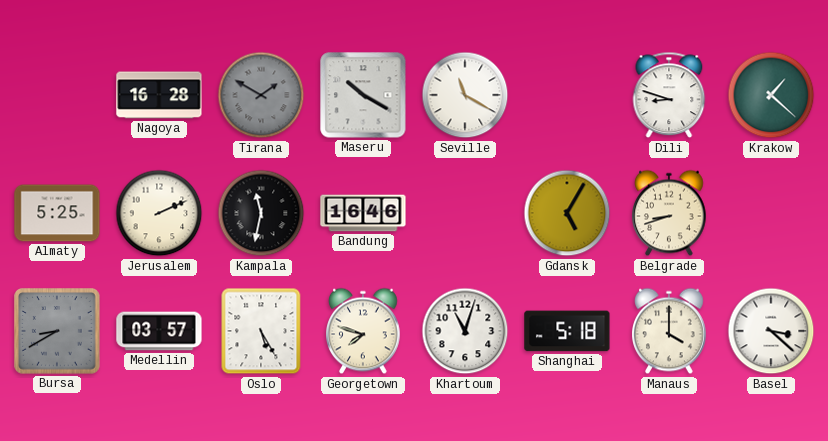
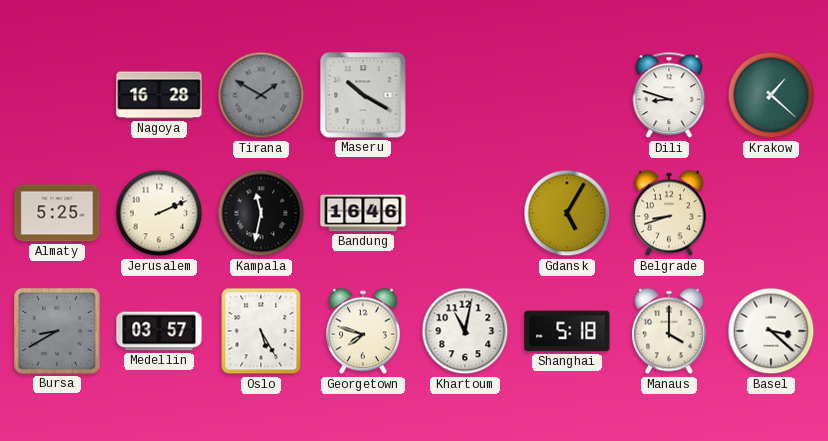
Seville: 11:20 -> none (465, 95)
Khartoum: 11:03 -> 11:02 (465, 331)
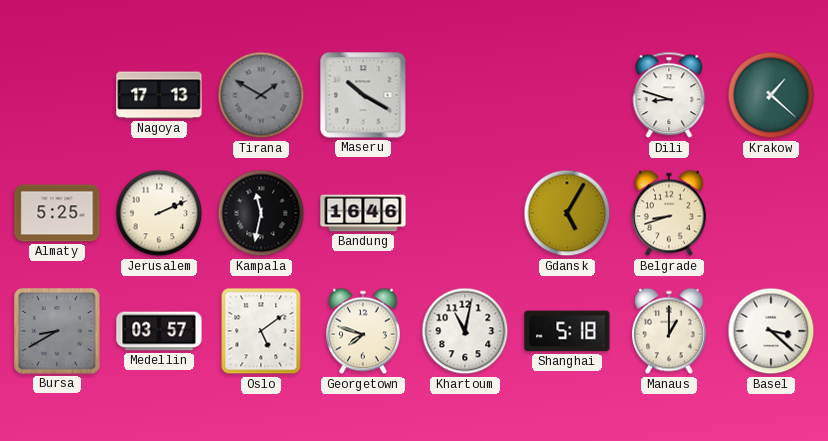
Nagoya: 16:28 -> 17:13 (159, 95)
Oslo: 5:25 -> 5:09 (261, 331)
Manaus: 4:00 -> 1:00 (670, 331)
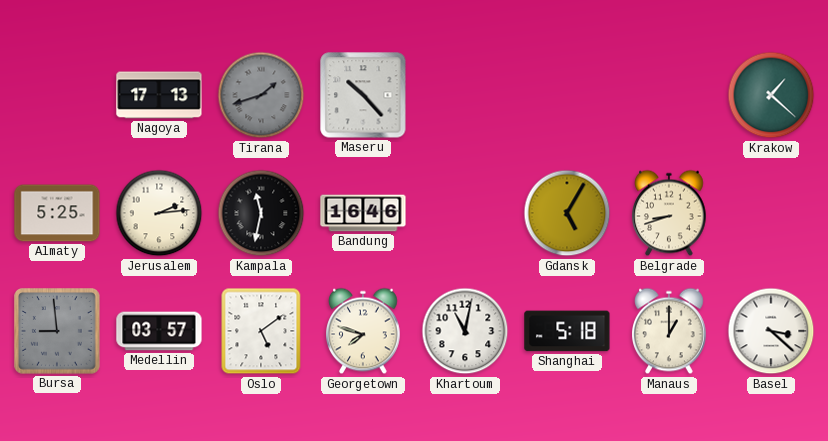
Tirana: 1:50 -> 1:42 (261, 95)
Maseru: 10:20 -> 10:23 (363, 95)
Dili: 8:48 -> none (669, 95)
Jerusalem: 2:11 -> 2:14 (159, 213)
Bursa: 8:40 -> 8:59 (58, 332)
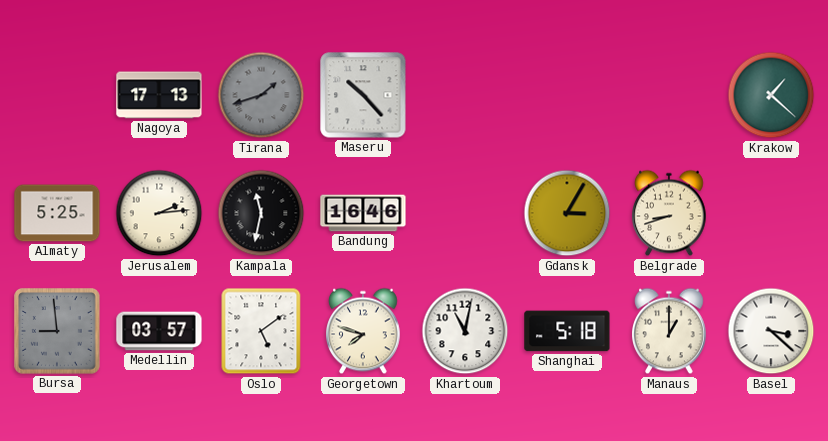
Gdansk: 5:05 -> 3:05 (567, 213)
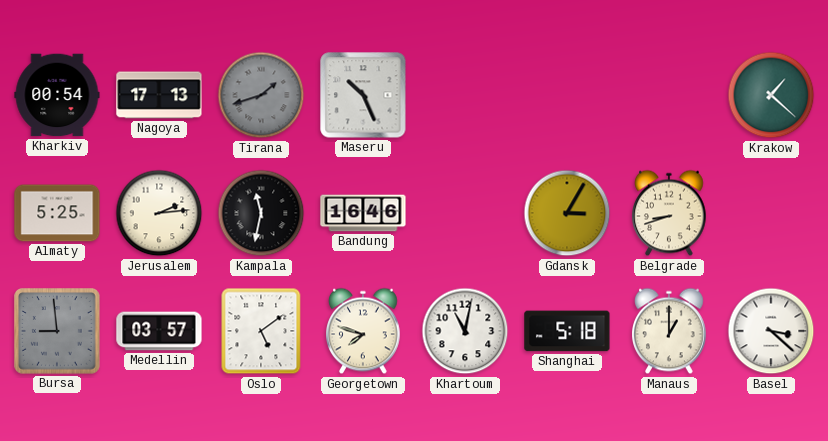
Kharkiv: none -> 00:54 (57, 95)
Maseru: 10:23 -> 10:26 (363, 95)
